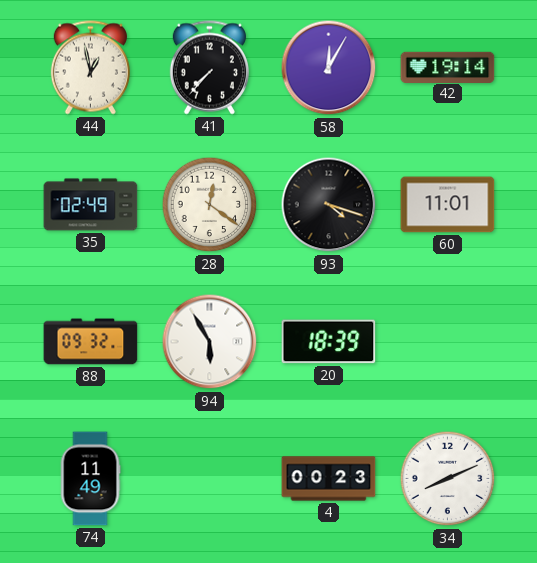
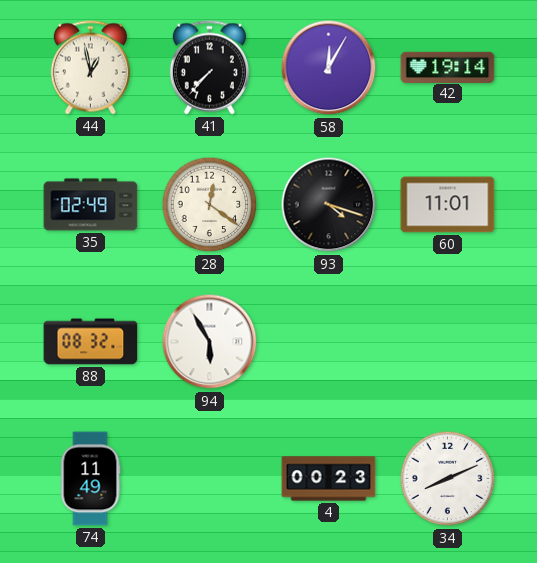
88: 09:32 -> 08:32 (91, 342)
20: 18:39 -> none (329, 342)
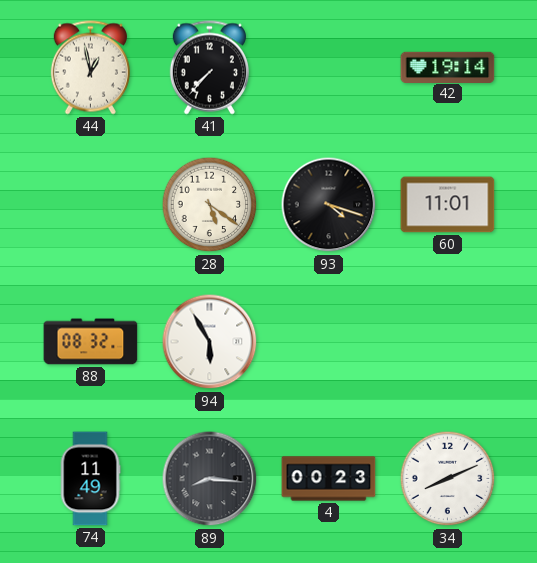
58: 12:05 -> none (329, 68)
35: 02:49 -> none (91, 205)
28: 12:21 -> 5:21 (210, 205)
89: none -> 8:16 (210, 479)
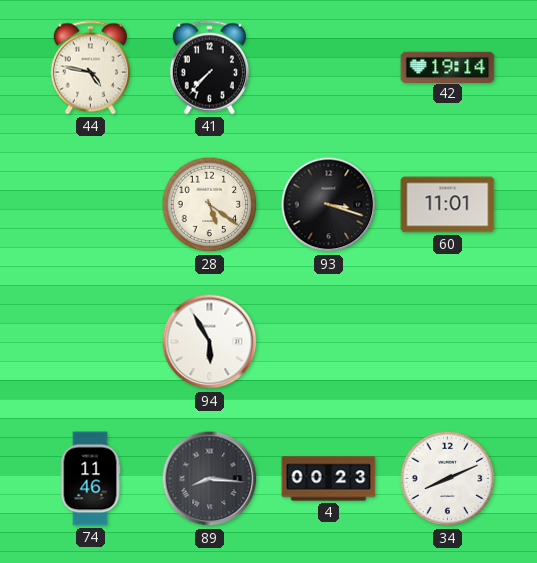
44: 12:58 -> 4:47 (90, 68)
93: 4:18 -> 3:18 (329, 205)
88: 08:32 -> none (91, 342)
74: 11:49 -> 11:46 (90, 479)
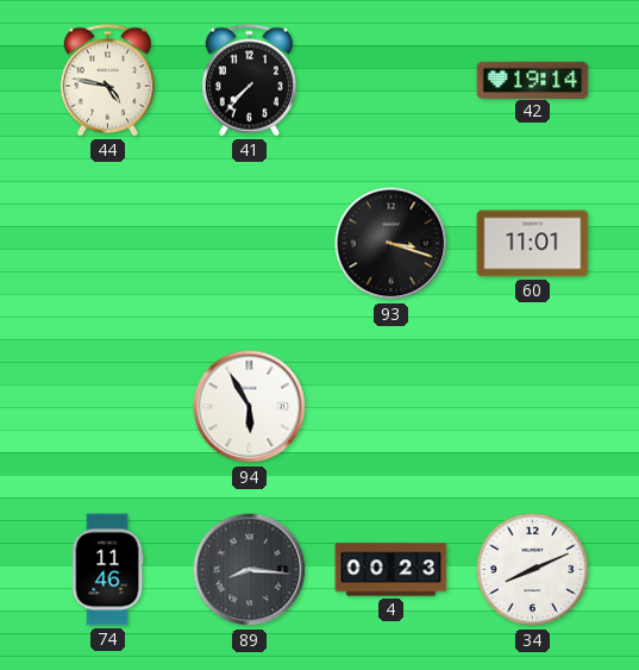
28: 5:21 -> none (210, 205)
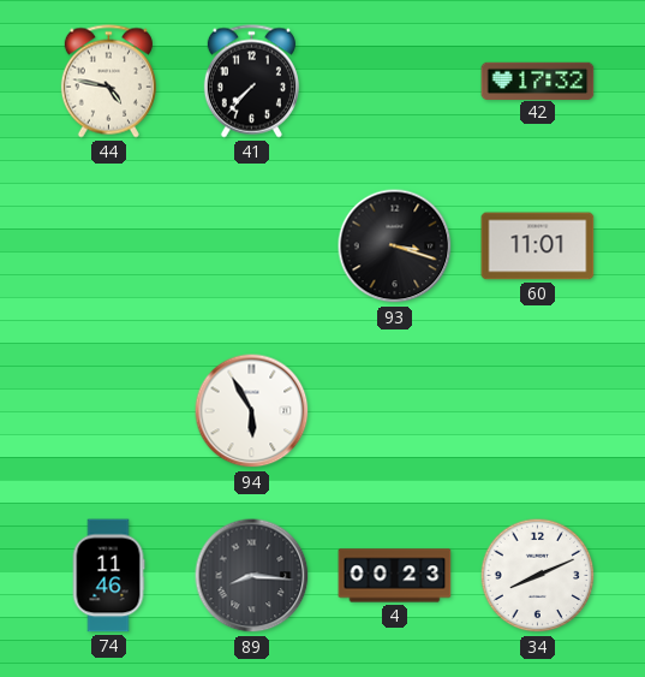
42: 19:14 -> 17:32 (538, 81)
